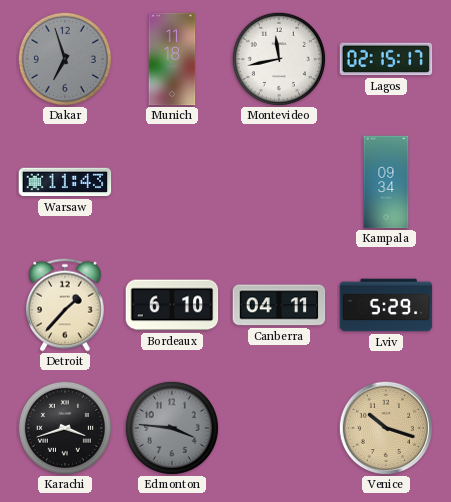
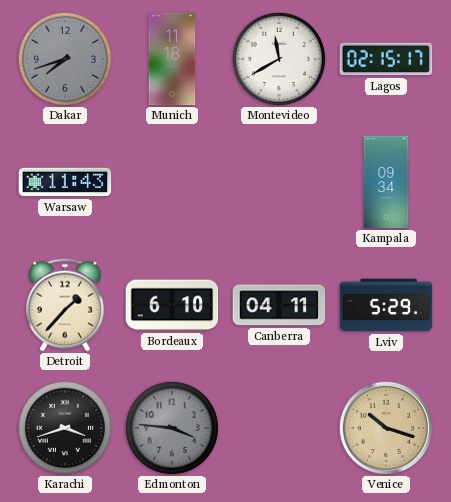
Dakar: 6:57 -> 7:42 (65, 59)
Montevideo: 11:43 -> 11:40 (279, 59)
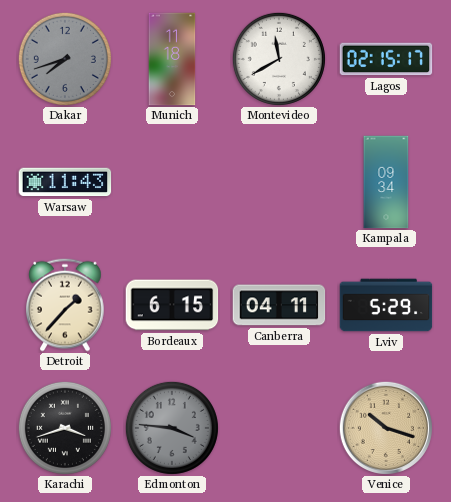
Bordeaux: 6:10 -> 6:15 (172, 305)
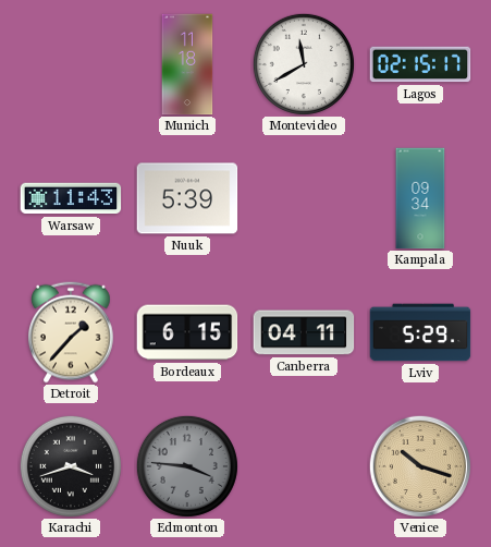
Dakar: 7:42 -> none (65, 59)
Nuuk: none -> 5:39 (187, 198)
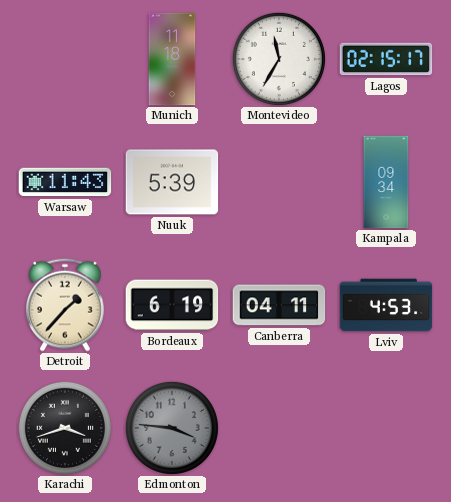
Montevideo: 11:40 -> 11:35 (279, 59)
Bordeaux: 6:15 -> 6:19 (172, 305)
Lviv: 5:29 -> 4:53 (386, 305)
Venice: 10:18 -> none (420, 466)
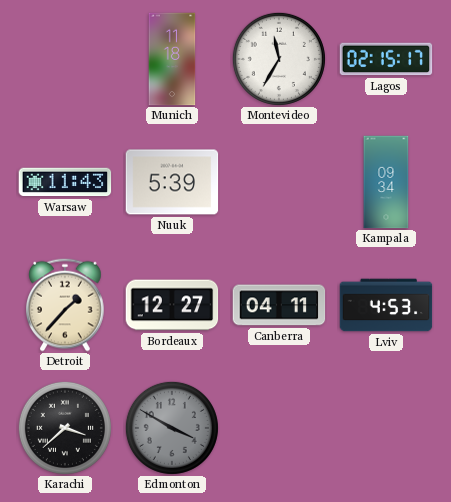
Bordeaux: 6:19 -> 12:27 (172, 305)
Karachi: 3:42 -> 3:38 (65, 428)
Edmonton: 3:46 -> 3:50 (172, 428)
